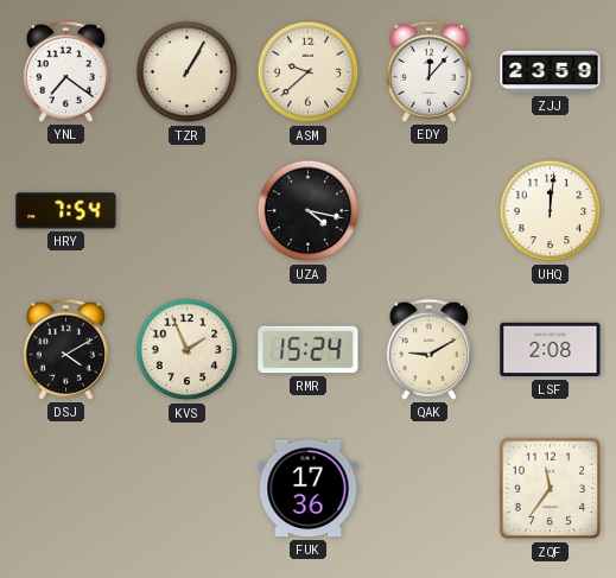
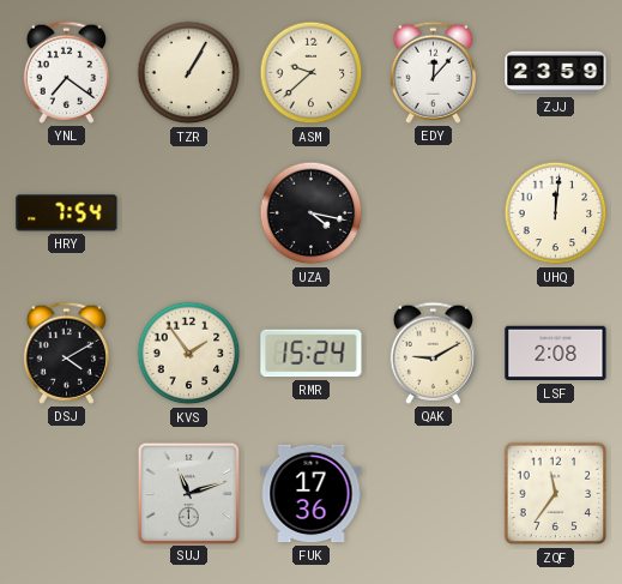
KVS: 1:56 -> 1:54 (189, 354)
SUJ: none -> 11:12 (188, 493)
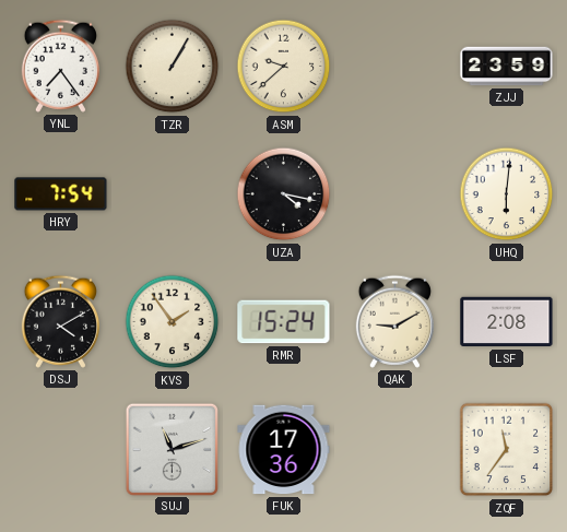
YNL: 7:21 -> 7:24 (60, 66)
EDY: 12:07 -> none (433, 72)
UHQ: 12:01 -> 6:01 (507, 194)
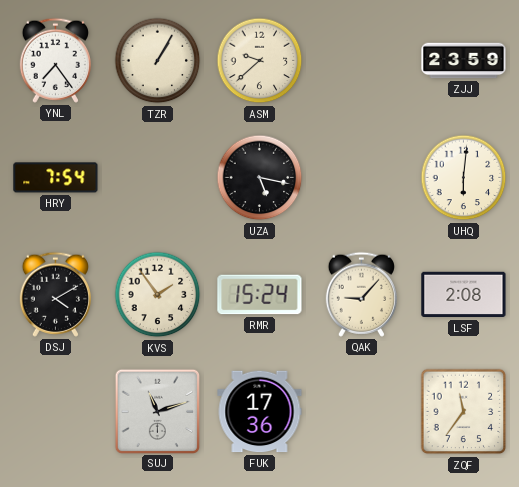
UZA: 4:17 -> 5:17 (260, 178)
QAK: 9:10 -> 9:07 (361, 294)
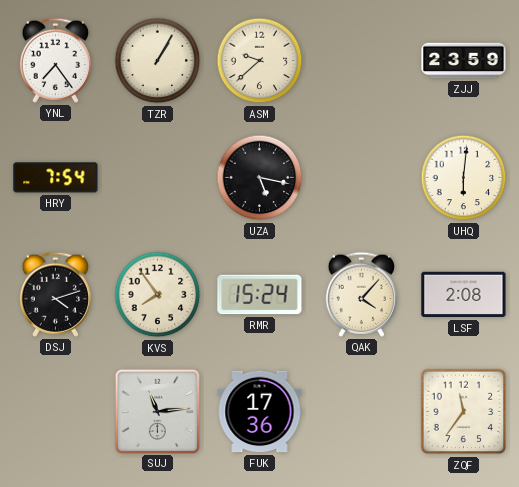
DSJ: 4:10 -> 4:12 (55, 294)
KVS: 1:54 -> 7:54 (158, 295)
QAK: 9:07 -> 4:07 (361, 294)
SUJ: 11:12 -> 11:14 (157, 411)
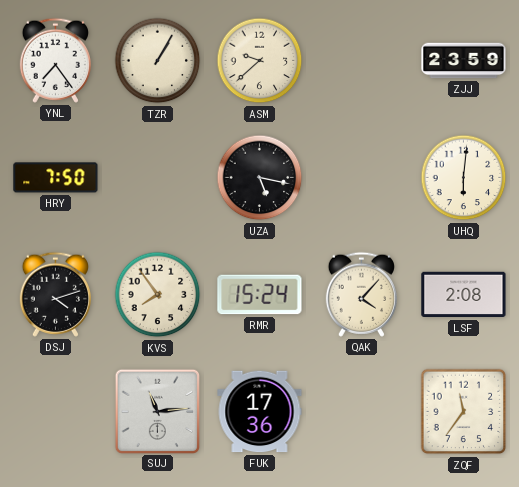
HRY: 7:54 -> 7:50 (56, 178)
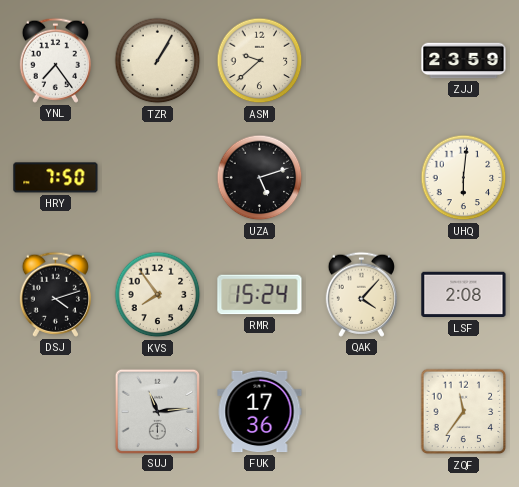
UZA: 5:17 -> 5:12 (260, 178)
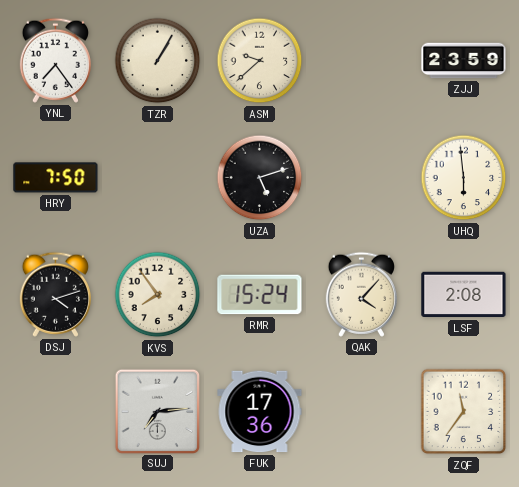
UHQ: 6:01 -> 5:59 (464, 178)
SUJ: 11:14 -> 7:14 (157, 411)
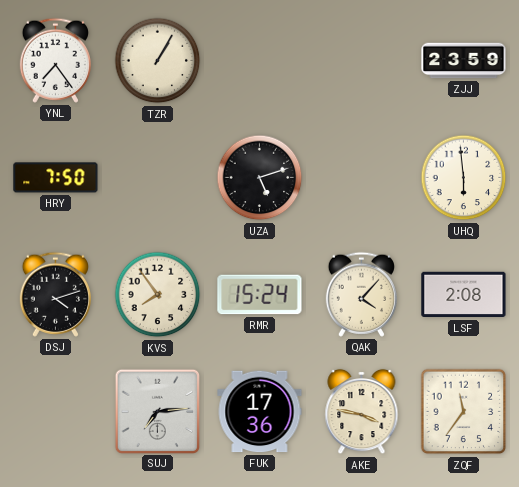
ASM: 9:38 -> none (260, 61)
AKE: none -> 3:47 (362, 412)
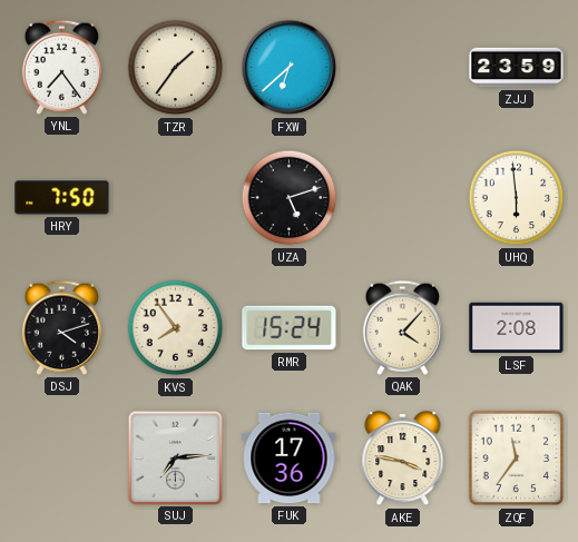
TZR: 1:05 -> 1:36 (176, 68)
FXW: none -> 6:38 (290, 68)
